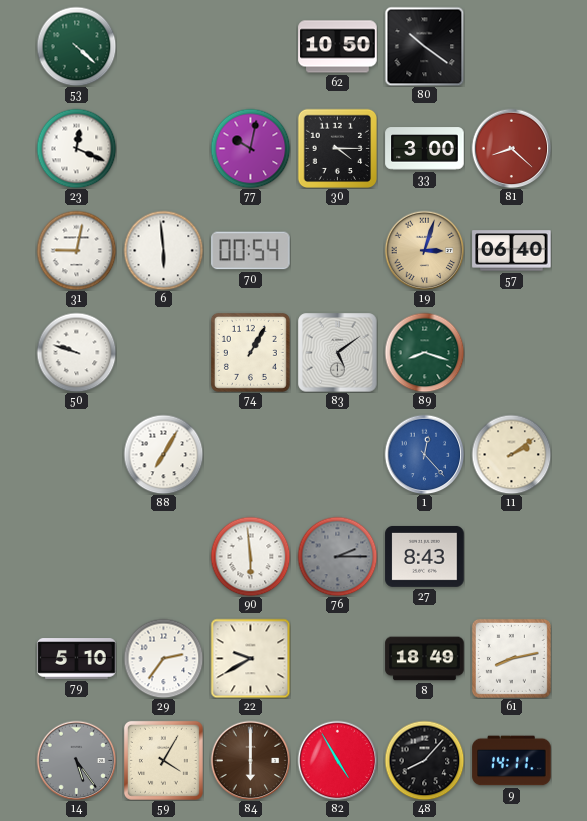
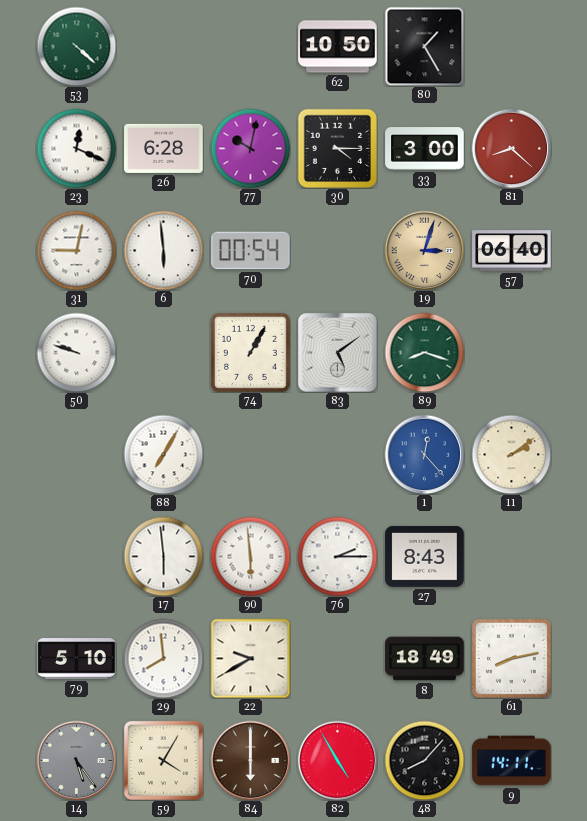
80: 10:21 -> 1:25 (424, 46)
26: none -> 6:28 (164, 148)
17: none -> 5:59 (163, 556)
76 dial: grey -> white (337, 556)
29: 2:36 -> 7:59 (163, 658)
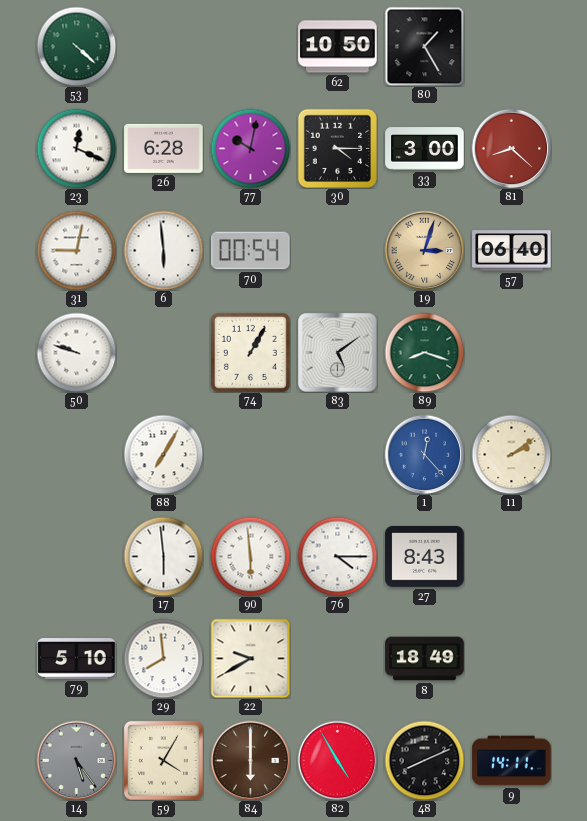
76: 2:15 -> 4:15 (337, 556)
61: 8:13 -> none (511, 658)
48: 8:07 -> 8:11 (424, 760)
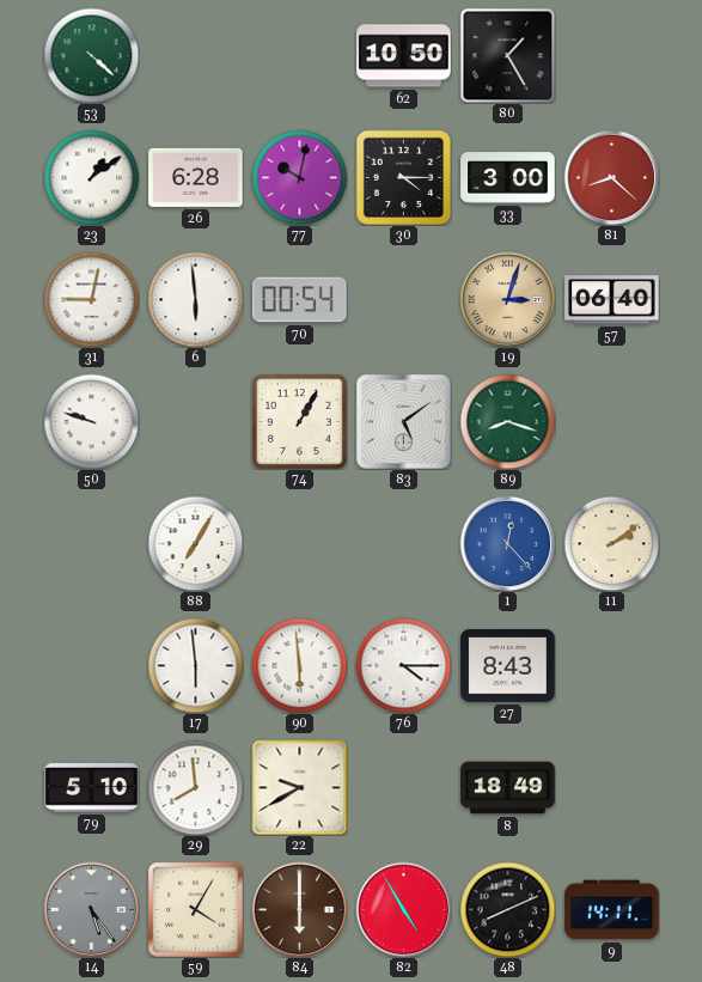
23: 12:19 -> 1:09 (91, 177)
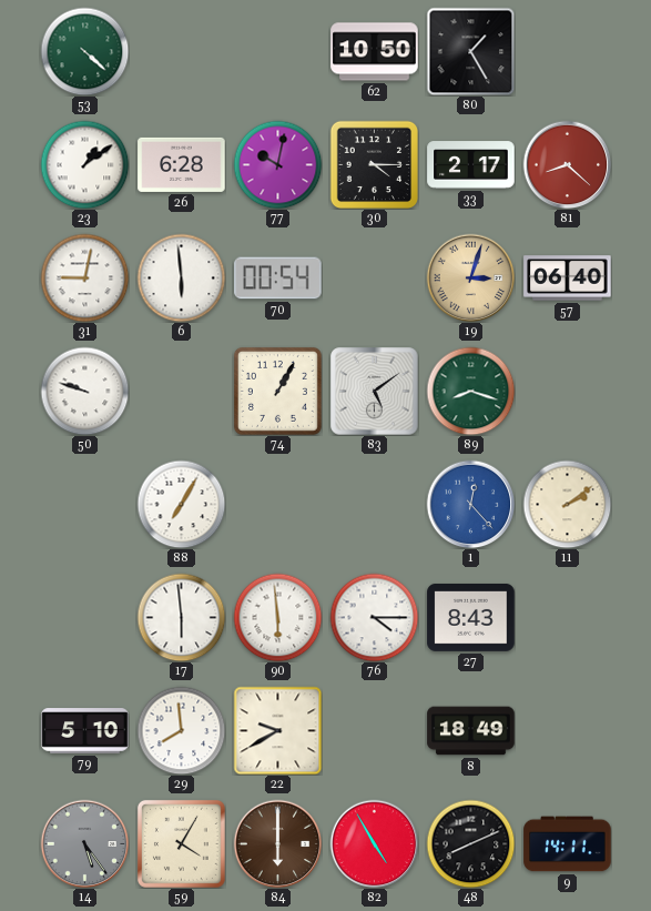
33: 3:00 -> 2:17 (471, 165)
